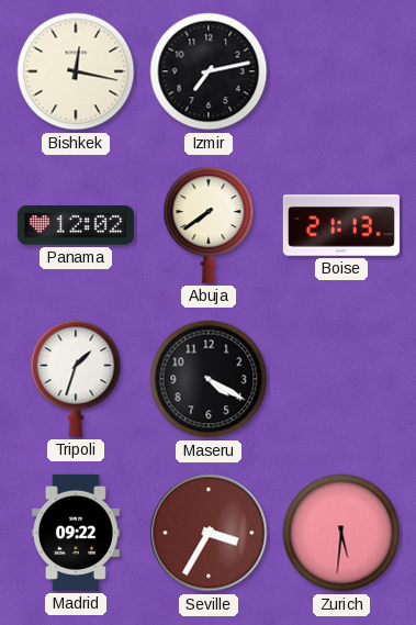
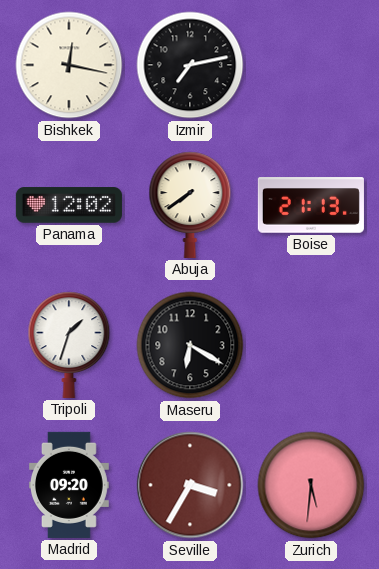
Maseru: 4:20 -> 6:20 (190, 345)
Madrid: 09:22 -> 09:20 (69, 485)
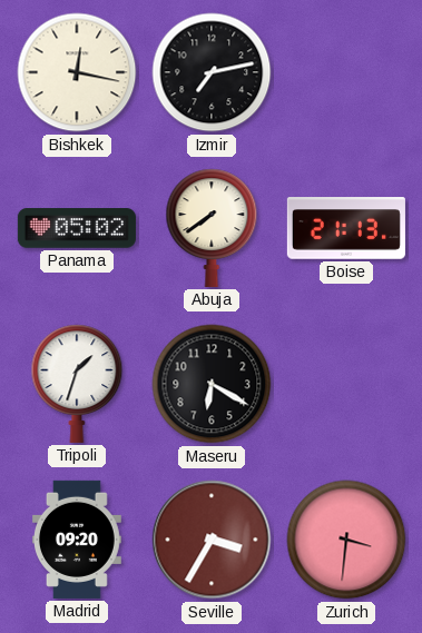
Panama: 12:02 -> 05:02 (77, 228)
Zurich: 5:31 -> 3:31 (346, 540)
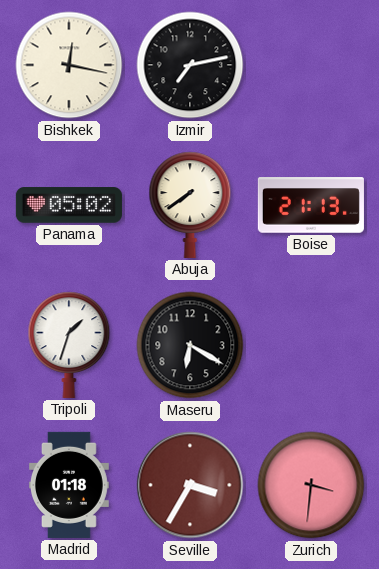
Madrid: 09:20 -> 01:18 (69, 485)
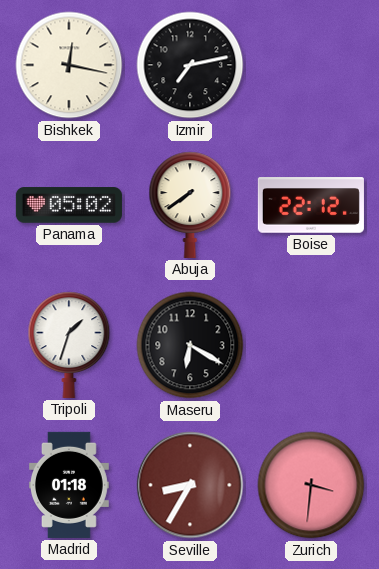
Boise: 21:13 -> 22:12 (311, 205)
Seville: 3:35 -> 8:35 (190, 485)
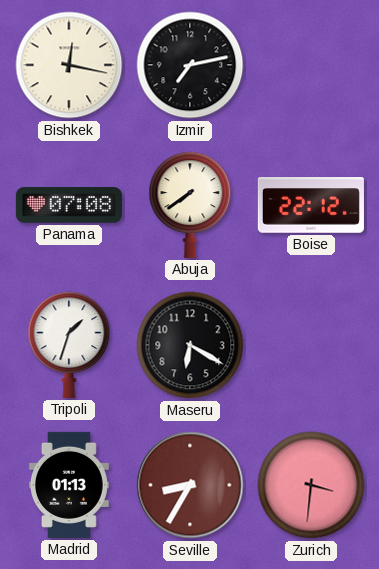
Panama: 05:02 -> 07:08 (69, 205)
Madrid: 01:18 -> 01:13 (69, 485)
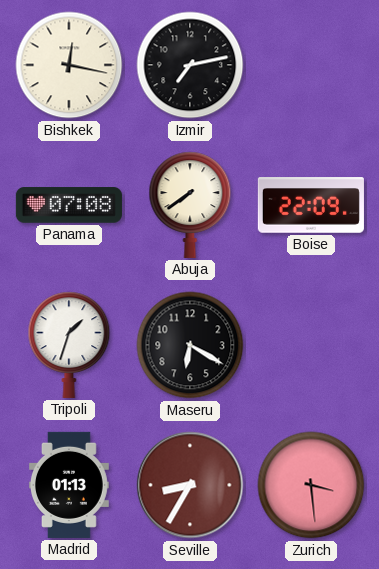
Boise: 22:12 -> 22:09 (311, 205)
Zurich: 3:31 -> 3:29 (311, 485)
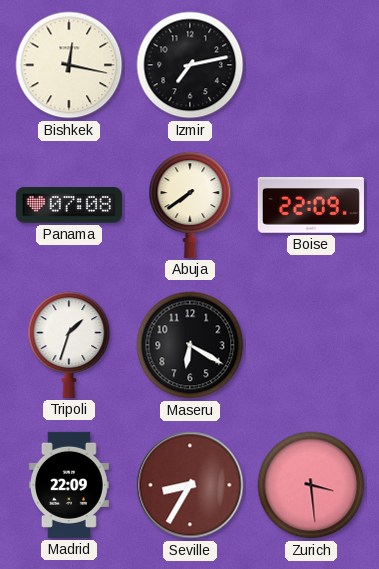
Madrid: 01:13 -> 22:09 (69, 485)
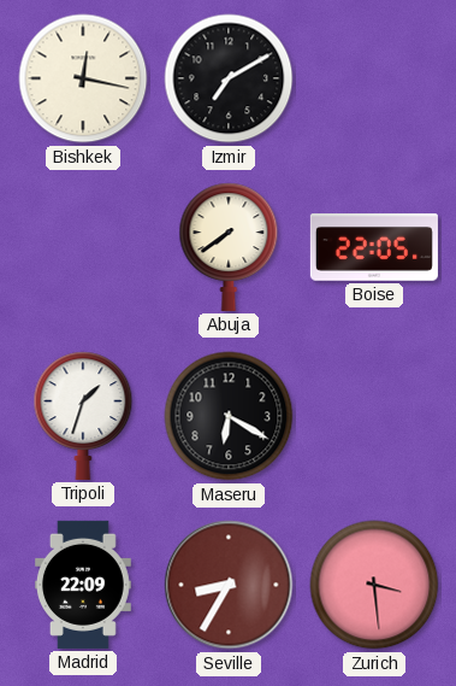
Izmir: 7:13 -> 7:10 (229, 78)
Panama: 07:08 -> none (69, 205)
Boise: 22:09 -> 22:05 (374, 247)
